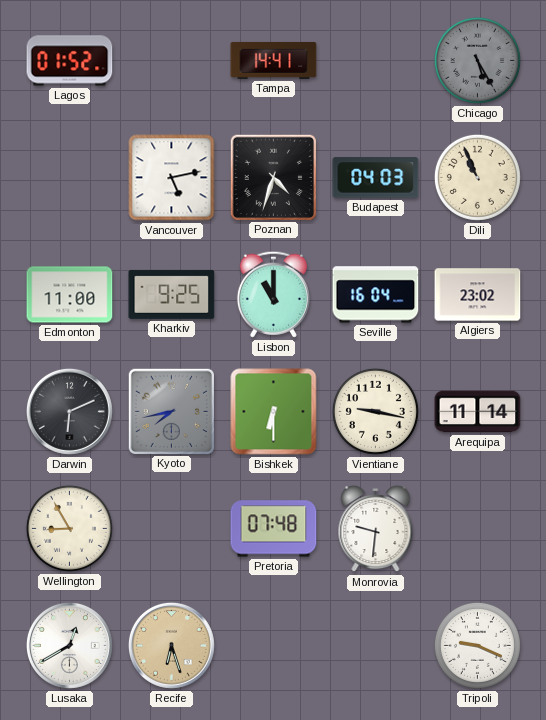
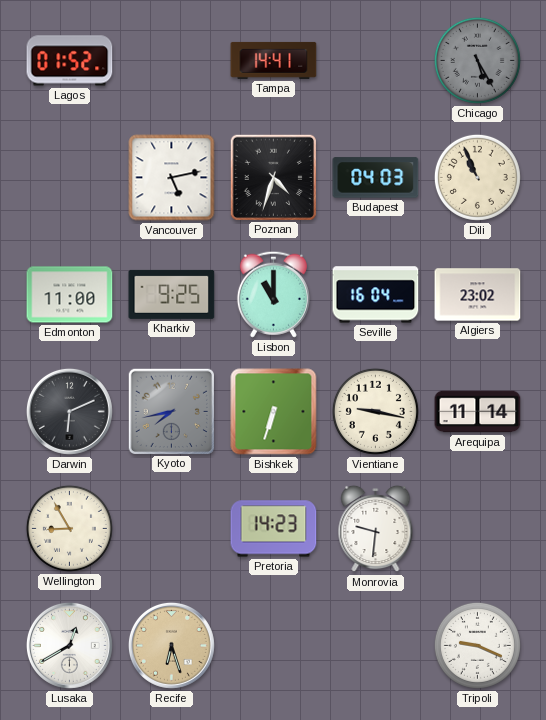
Bishkek: 6:30 -> 6:33 (274, 412)
Pretoria: 07:48 -> 14:23 (274, 529)
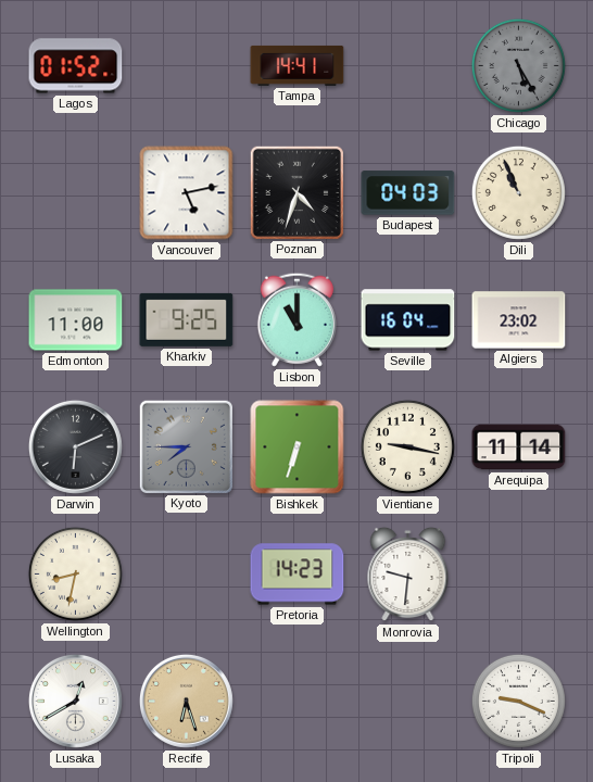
Kyoto: 7:43 -> 7:45 (186, 446)
Wellington: 8:55 -> 8:32 (75, 573)
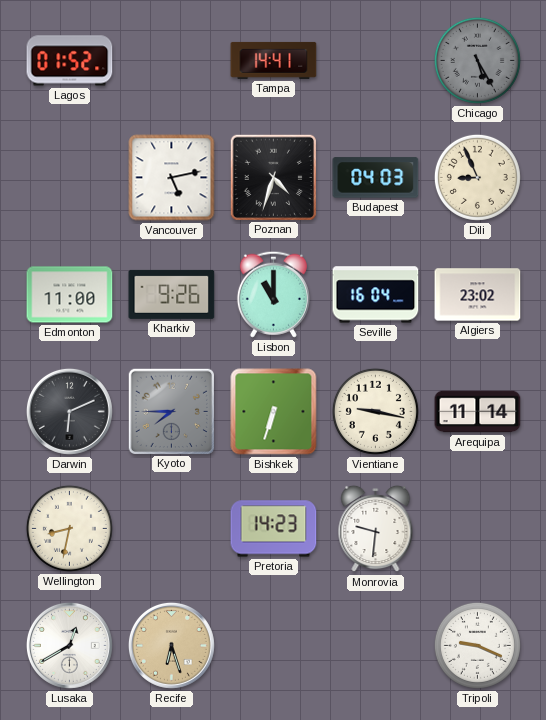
Dili: 10:56 -> 8:56 (477, 177)
Kharkiv: 9:25 -> 9:26 (172, 294)
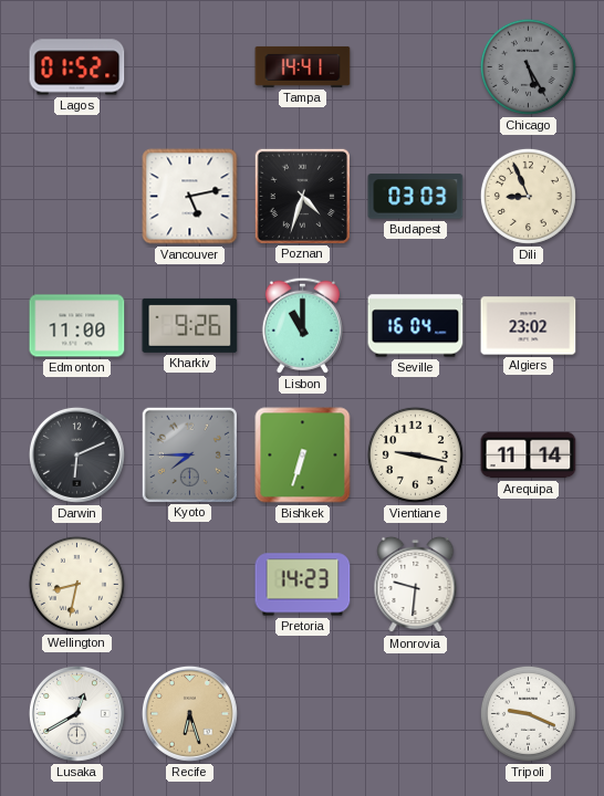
Budapest: 04:03 -> 03:03 (416, 197)
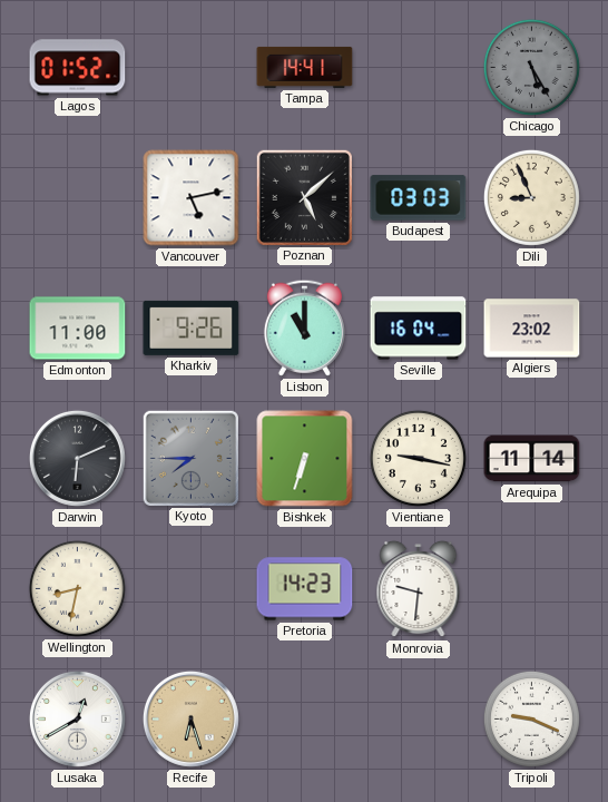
Poznan: 4:33 -> 5:08 (304, 197)
